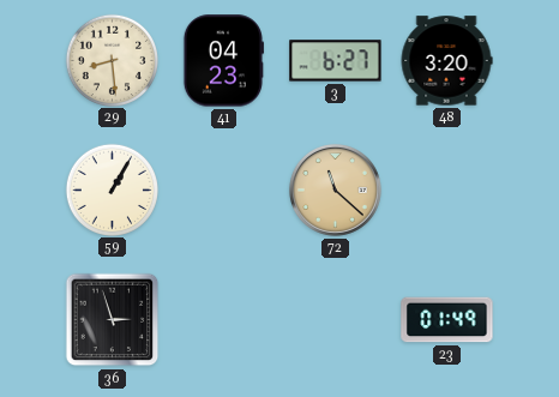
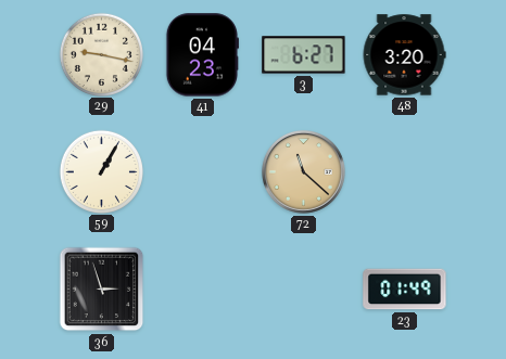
29: 8:29 -> 9:17 (101, 54)
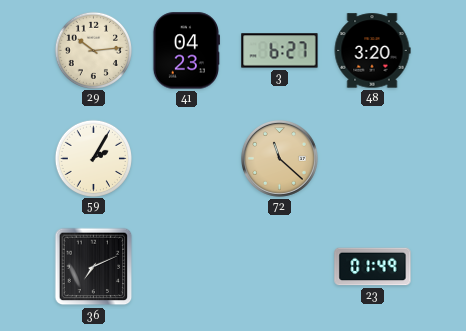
29: 9:17 -> 10:14 (93, 50)
59: 1:05 -> 2:05 (93, 158)
36: 2:57 -> 7:11 (94, 267)
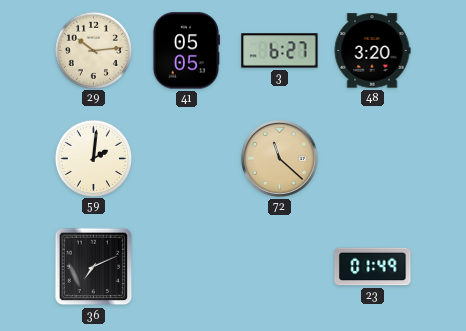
41: 04:23 -> 05:05 (186, 51)
59: 2:05 -> 2:01 (93, 158)
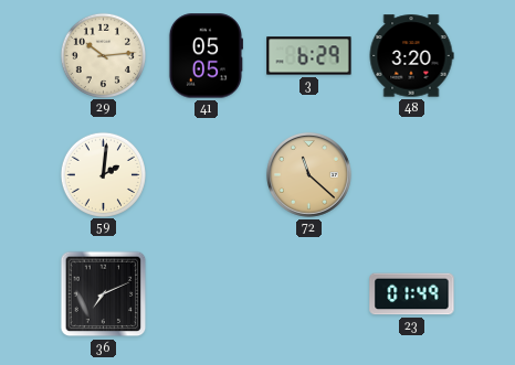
3: 6:27 -> 6:29 (309, 56)
